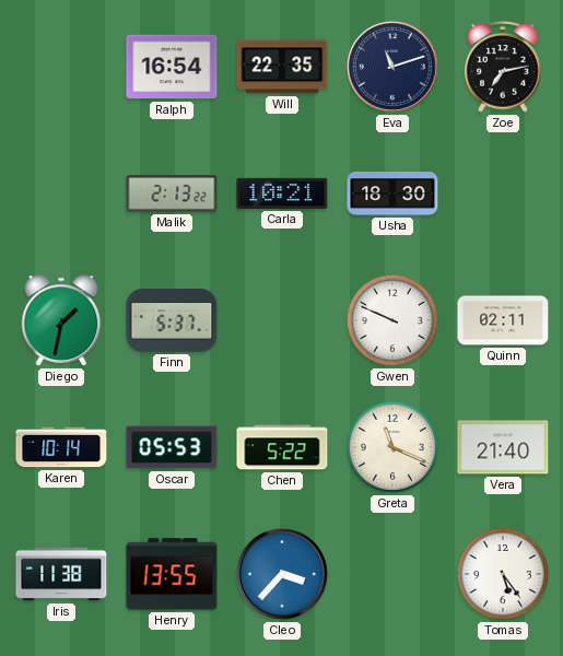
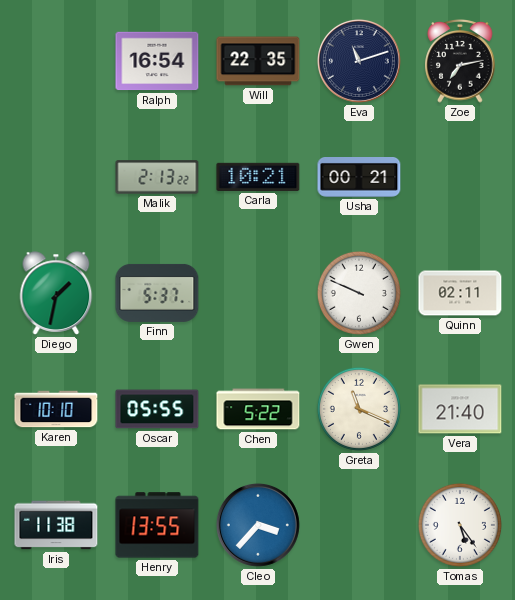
Usha: 18:30 -> 00:21 (359, 178)
Karen: 10:14 -> 10:10 (56, 409)
Oscar: 05:53 -> 05:55 (157, 409)
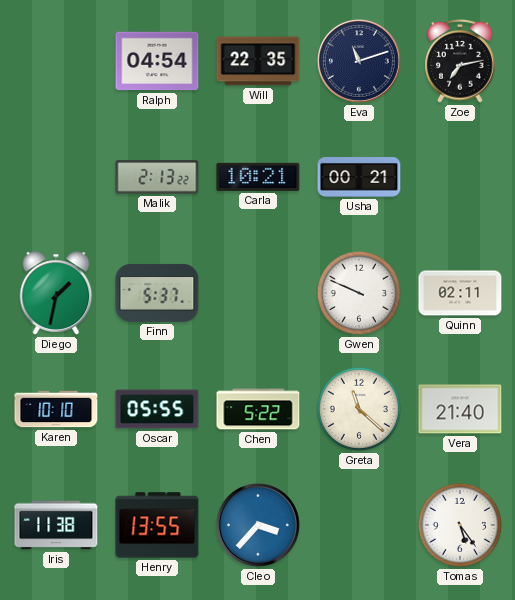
Ralph: 16:54 -> 04:54 (157, 61)
Greta: 11:19 -> 11:22 (359, 409)
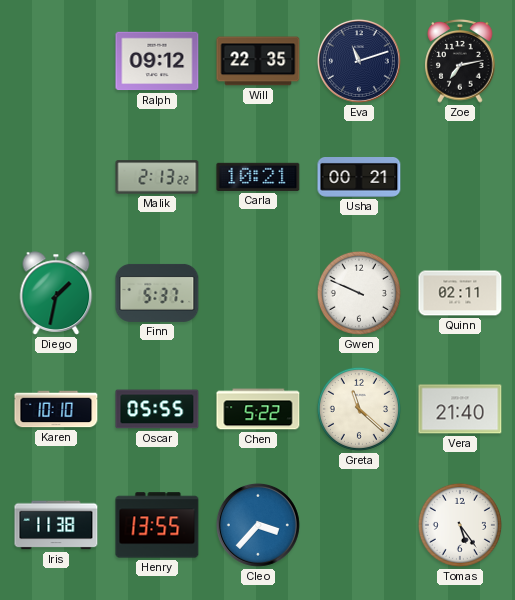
Ralph: 04:54 -> 09:12 (157, 61)
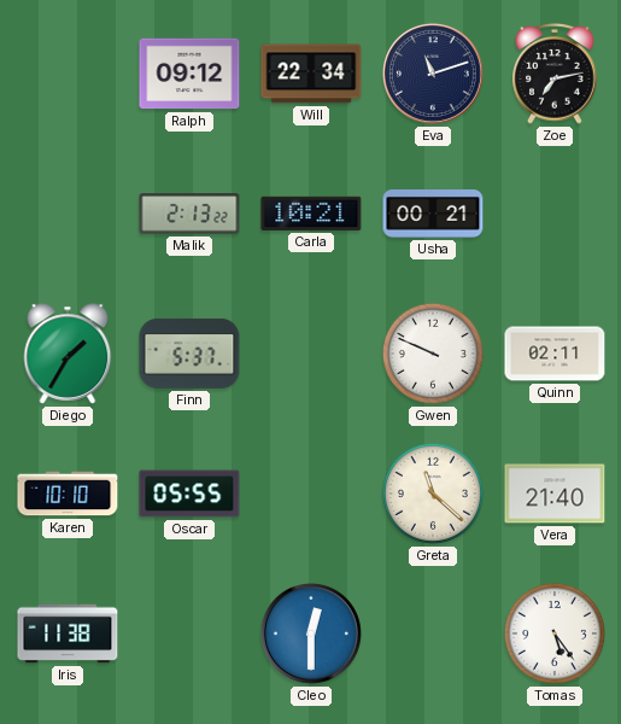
Will: 22:35 -> 22:34 (311, 74)
Diego: 1:32 -> 1:35 (68, 354)
Chen: 5:22 -> none (258, 409)
Henry: 13:55 -> none (157, 525)
Cleo: 3:37 -> 12:30 (311, 634)
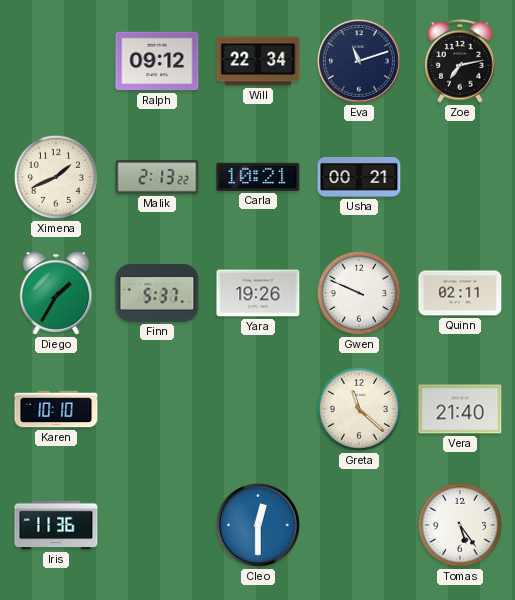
Ximena: none -> 1:41 (56, 177)
Yara: none -> 19:26 (258, 293)
Oscar: 05:55 -> none (189, 494)
Iris: 11:38 -> 11:36 (56, 525)
